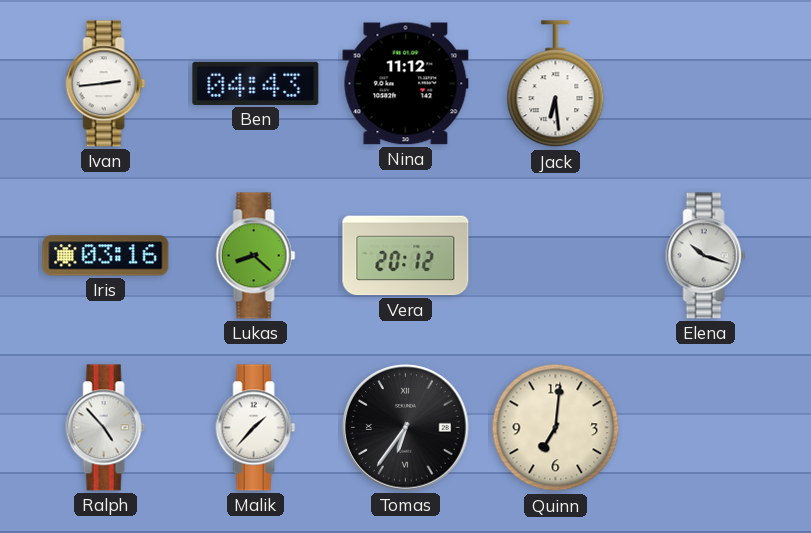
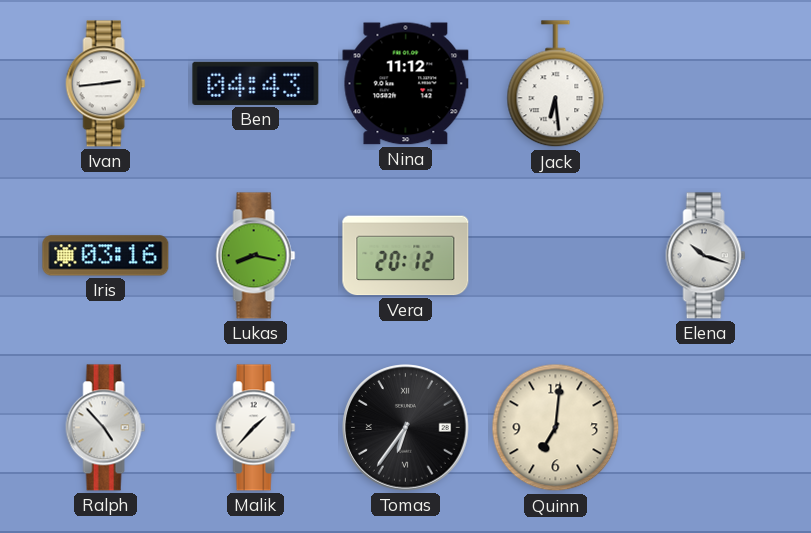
Lukas: 8:22 -> 8:17 (256, 256)
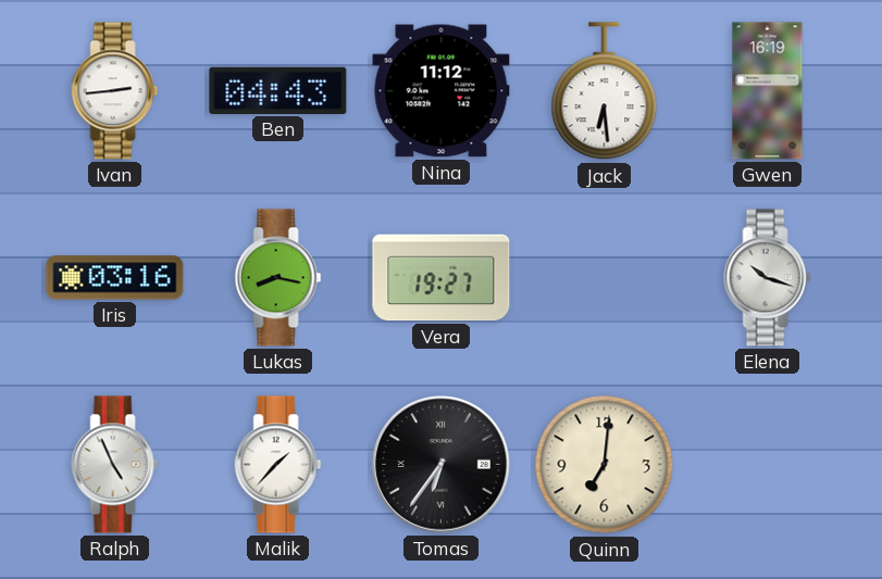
Gwen: none -> 16:19 (768, 91)
Vera: 20:12 -> 19:27 (442, 278)
Ralph: 4:53 -> 4:56 (115, 465)
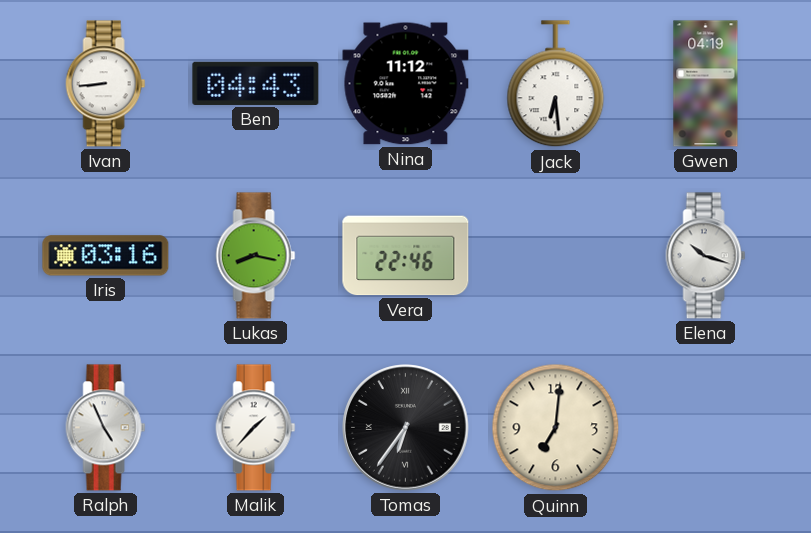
Ivan: 2:44 -> 8:44 (106, 84)
Gwen: 16:19 -> 04:19 (706, 84)
Vera: 19:27 -> 22:46 (406, 256)
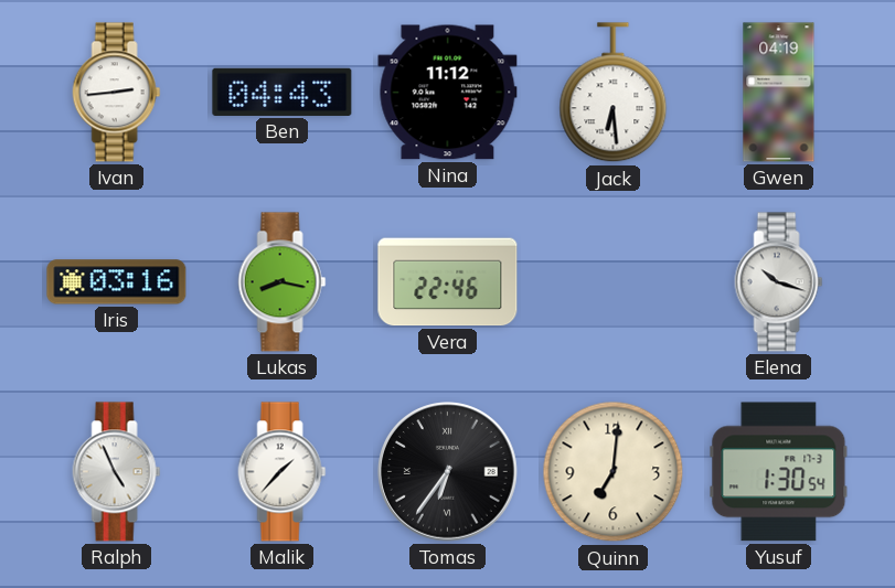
Ivan: 8:44 -> 2:44 (117, 93)
Yusuf: none -> 1:30 (779, 472)
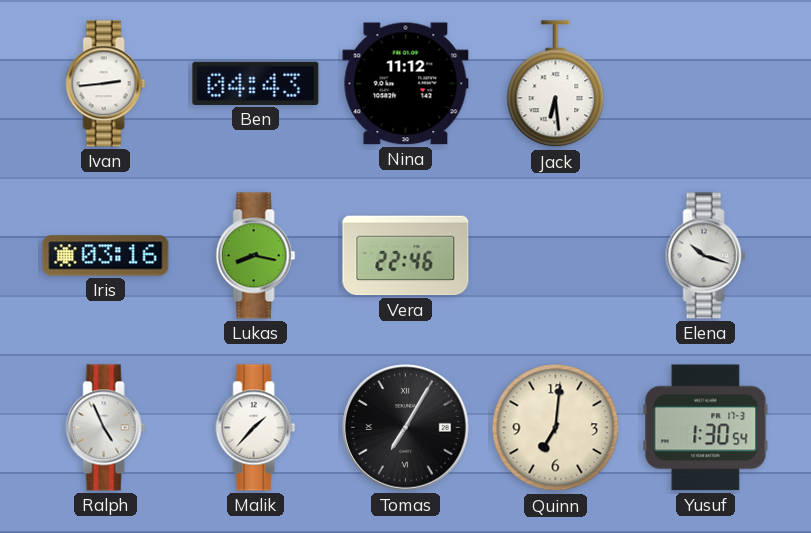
Gwen: 04:19 -> none (779, 93)
Tomas: 6:36 -> 7:05 (406, 428)
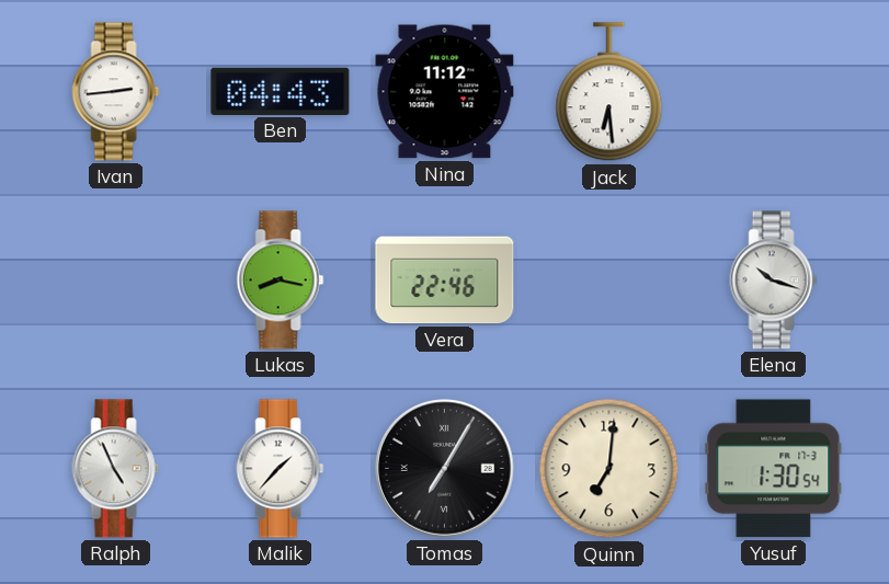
Iris: 03:16 -> none (106, 256)
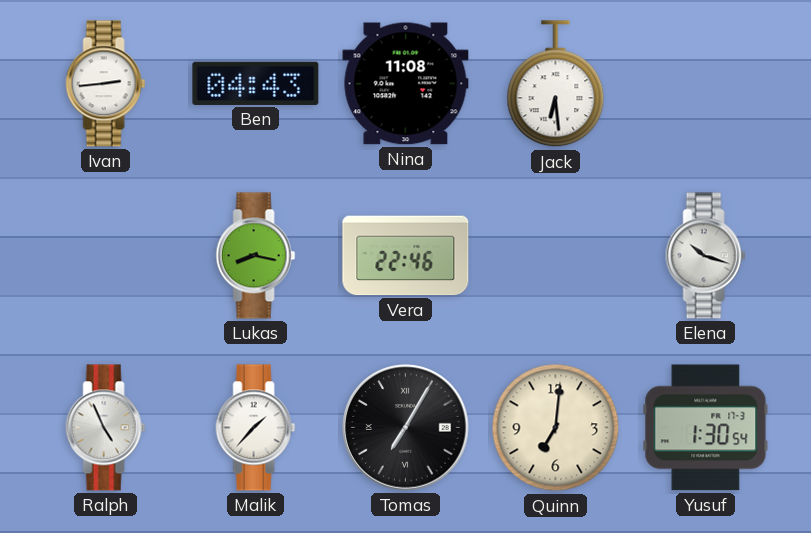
Nina: 11:12 -> 11:08 (406, 84)
